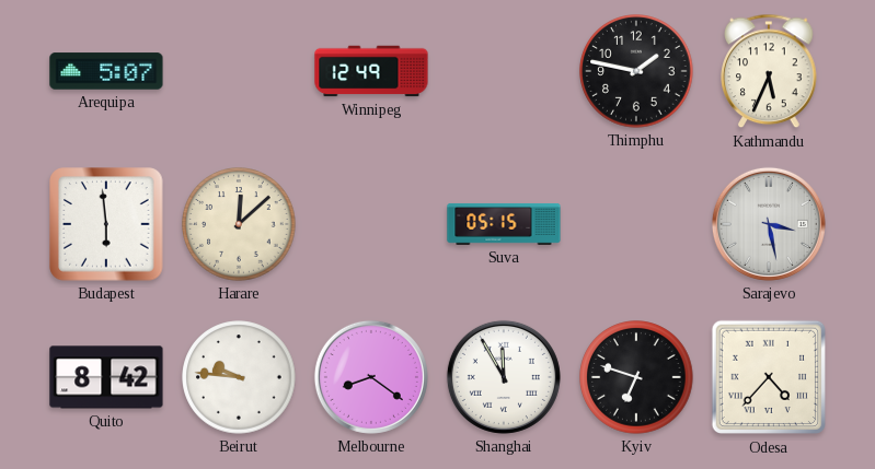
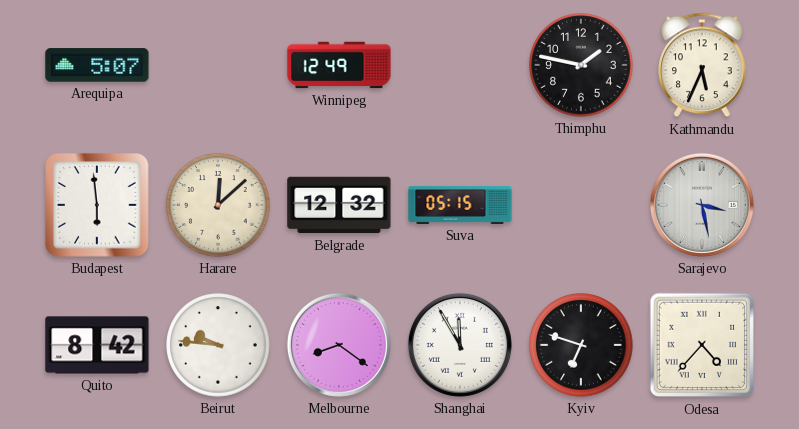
Belgrade: none -> 12:32 (339, 205)
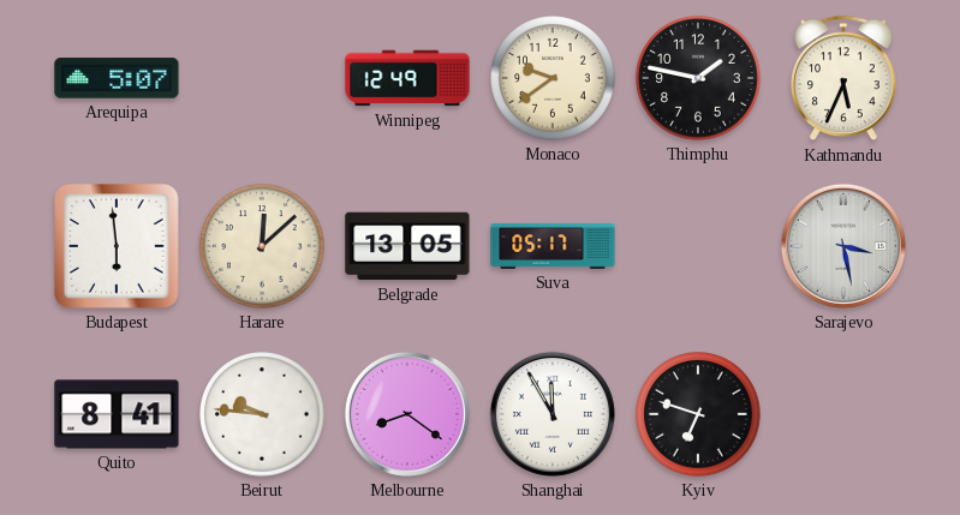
Monaco: none -> 9:39 (553, 78)
Belgrade: 12:32 -> 13:05 (407, 246)
Suva: 05:15 -> 05:17 (553, 246)
Quito: 8:42 -> 8:41 (117, 414)
Odesa: 4:37 -> none (702, 345)
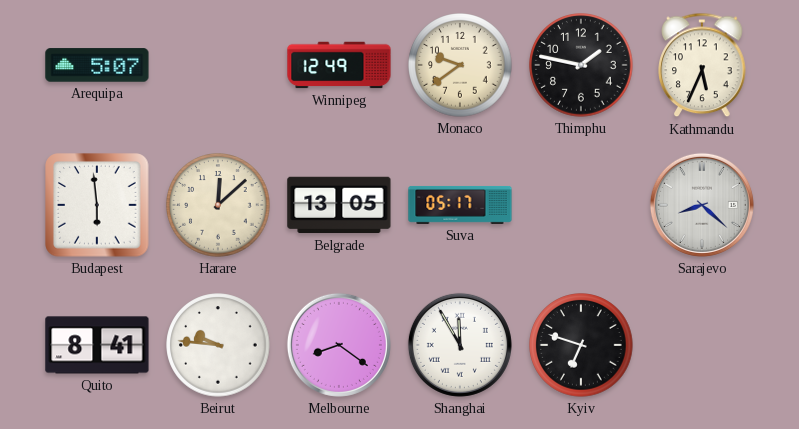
Sarajevo: 3:28 -> 8:22 (702, 205)
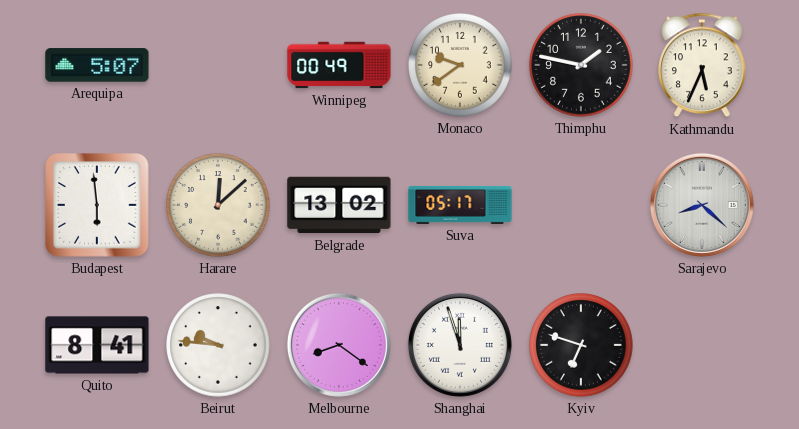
Winnipeg: 12:49 -> 00:49 (339, 65)
Belgrade: 13:05 -> 13:02 (339, 205)
Shanghai: 11:55 -> 11:57 (460, 345)
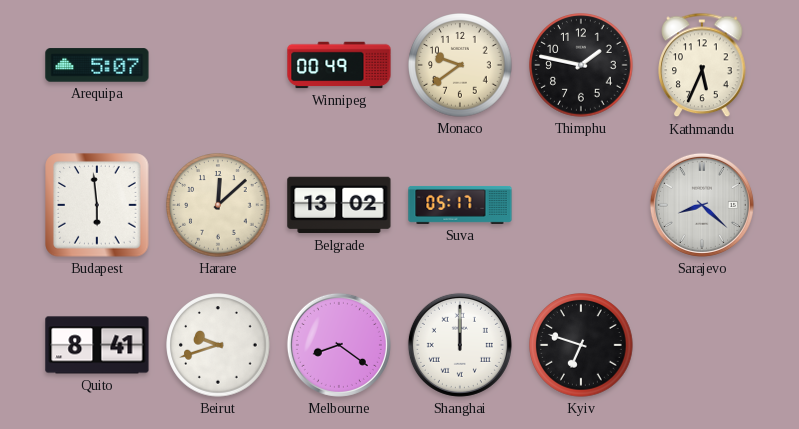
Beirut: 9:46 -> 9:42 (218, 345)
Shanghai: 11:57 -> 12:00 (460, 345)
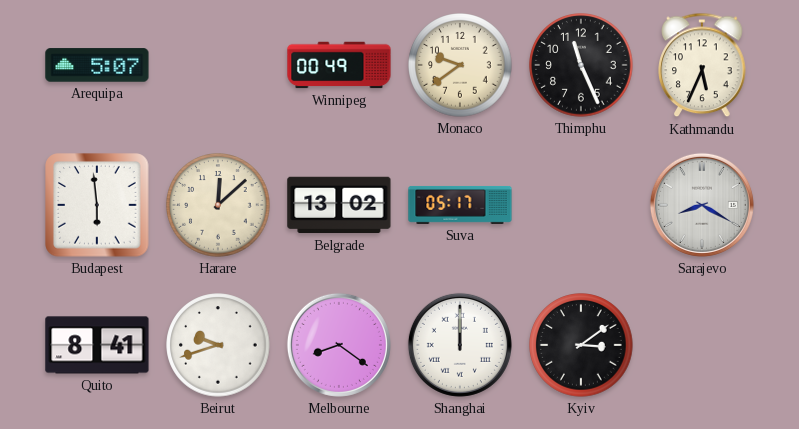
Thimphu: 1:47 -> 11:26 (581, 65)
Sarajevo: 8:22 -> 8:20 (702, 205)
Kyiv: 6:48 -> 3:09 (581, 345)
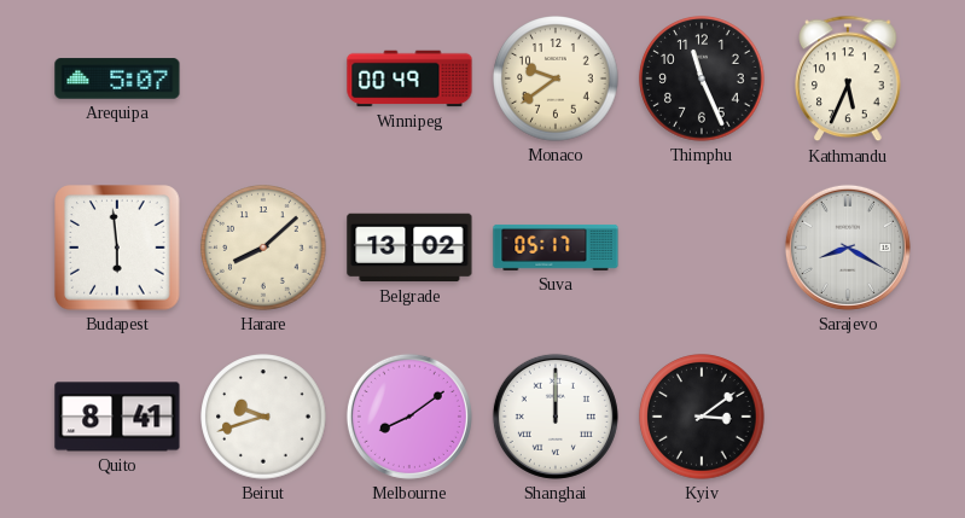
Harare: 12:08 -> 8:08 (263, 248)
Melbourne: 8:21 -> 8:09 (409, 417)
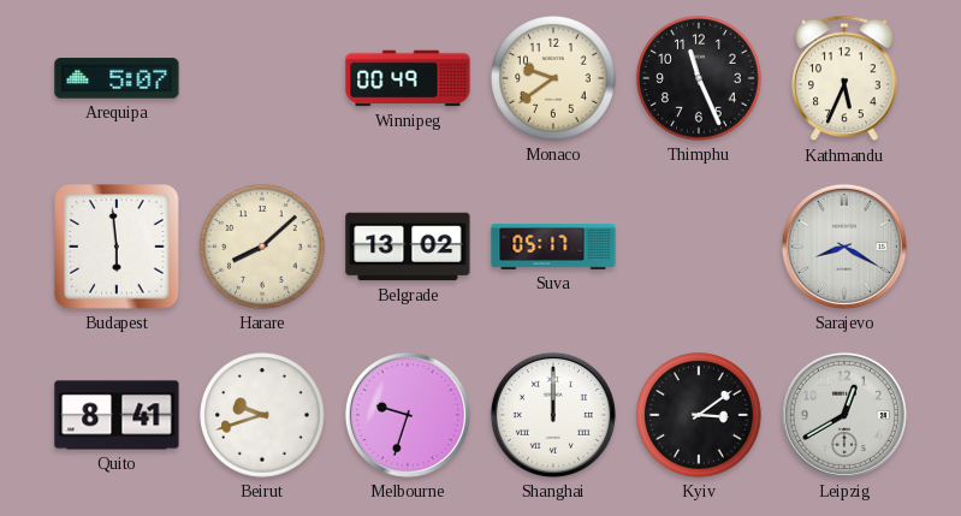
Melbourne: 8:09 -> 9:33 (408, 415)
Leipzig: none -> 12:40 (844, 415)
